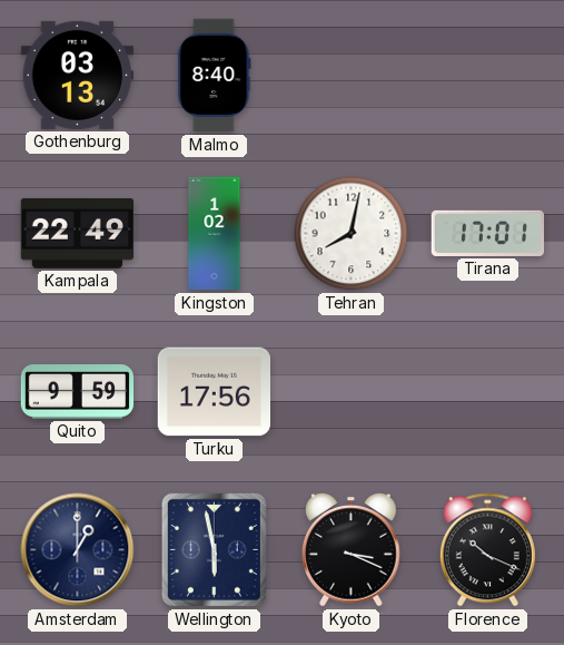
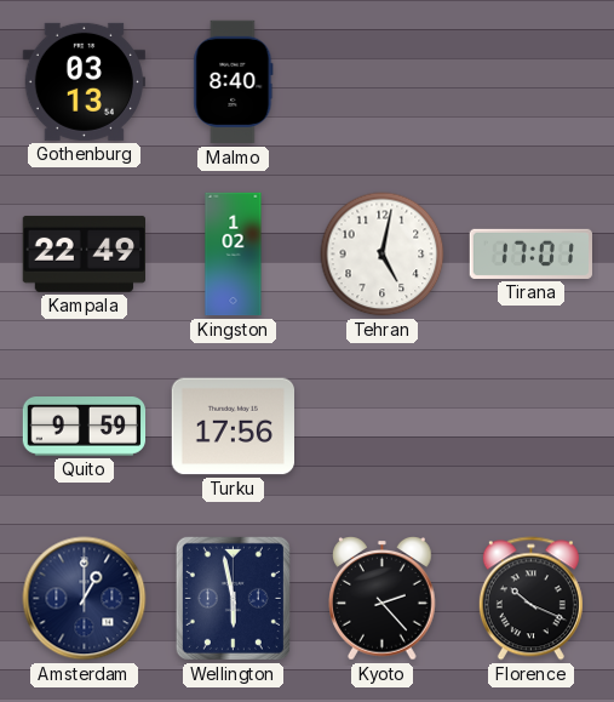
Tehran: 8:02 -> 5:02 (383, 255)
Kyoto: 3:19 -> 2:23 (383, 599)
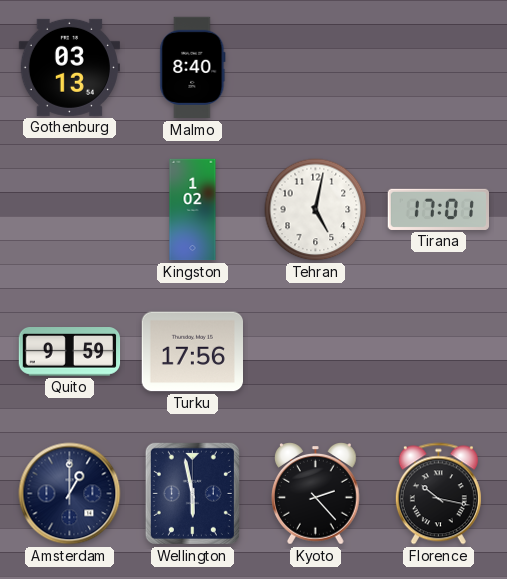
Kampala: 22:49 -> none (84, 253)
Florence: 10:19 -> 10:17 (438, 494)
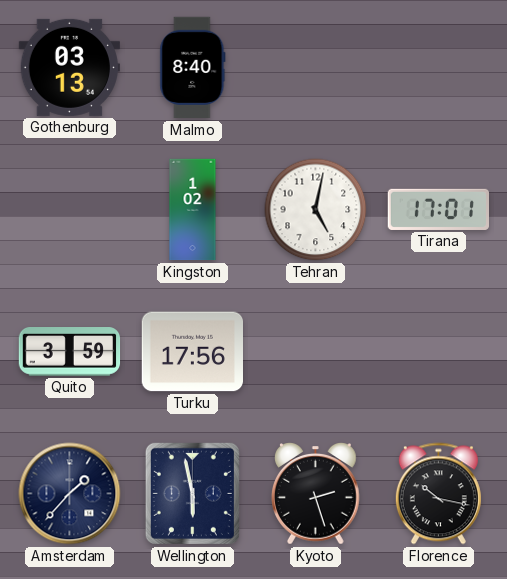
Quito: 9:59 -> 3:59 (70, 352)
Amsterdam: 1:00 -> 1:37 (70, 494)
Kyoto: 2:23 -> 2:27 (316, 494)
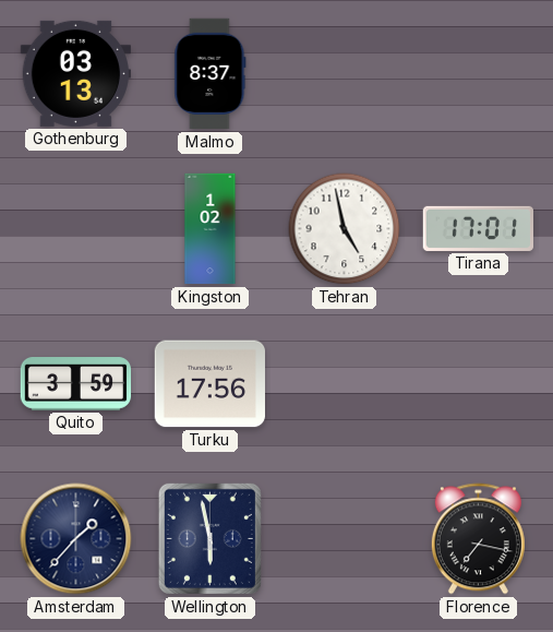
Malmo: 8:40 -> 8:37 (211, 74)
Tehran: 5:02 -> 4:58 (345, 229)
Kyoto: 2:27 -> none (316, 494)
Florence: 10:17 -> 7:17 (478, 539)
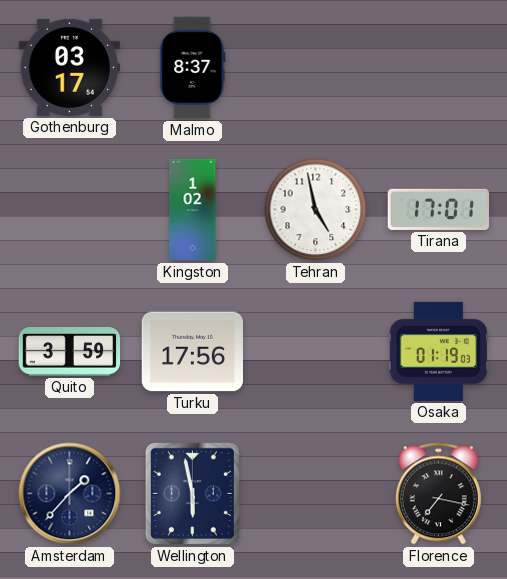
Gothenburg: 03:13 -> 03:17 (69, 67)
Osaka: none -> 01:19 (438, 351)
